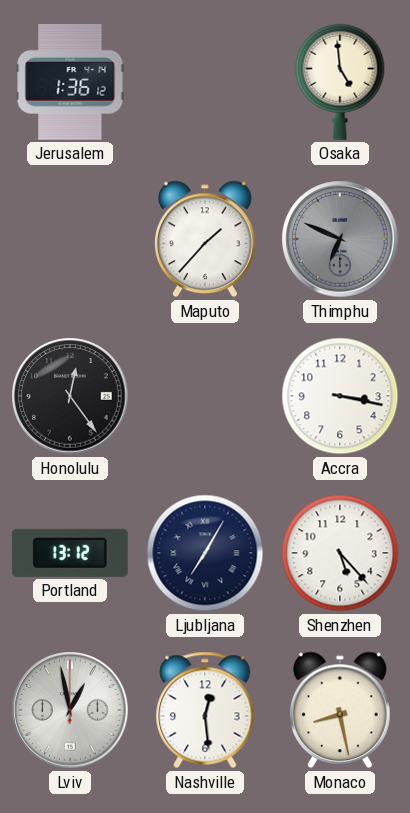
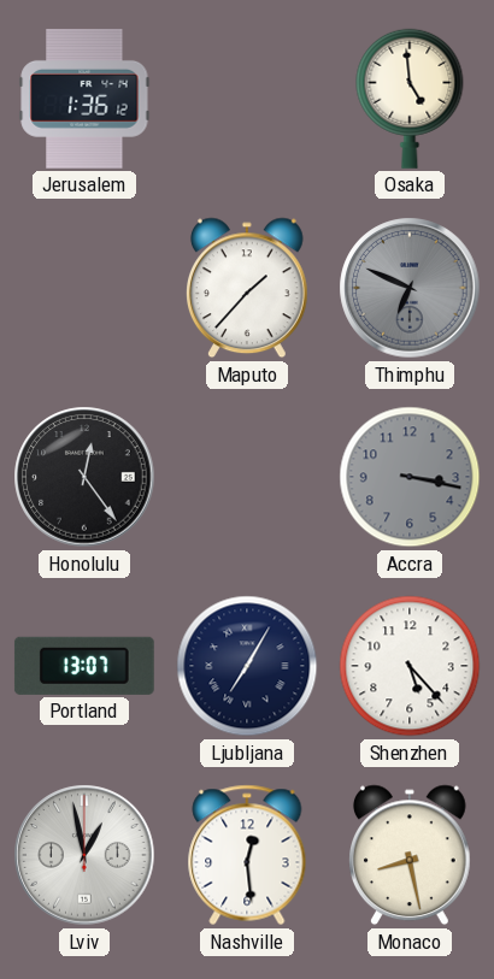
Accra dial: white -> grey (410, 477)
Portland: 13:12 -> 13:07 (84, 666)
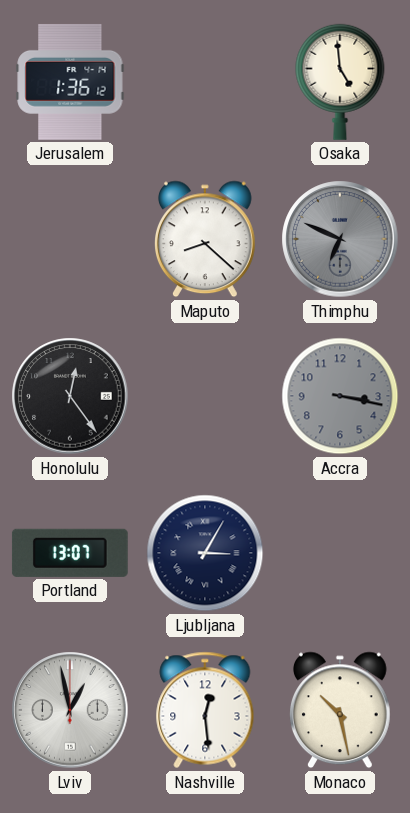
Maputo: 1:37 -> 8:22 (206, 239)
Ljubljana: 7:05 -> 3:05 (205, 553)
Shenzhen: 5:23 -> none (410, 666)
Monaco: 8:28 -> 10:28 (341, 710)
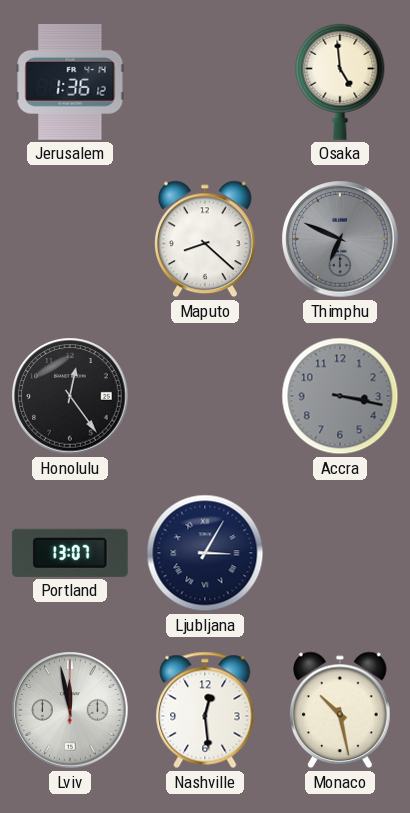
Lviv: 12:58 -> 11:58 (70, 710)
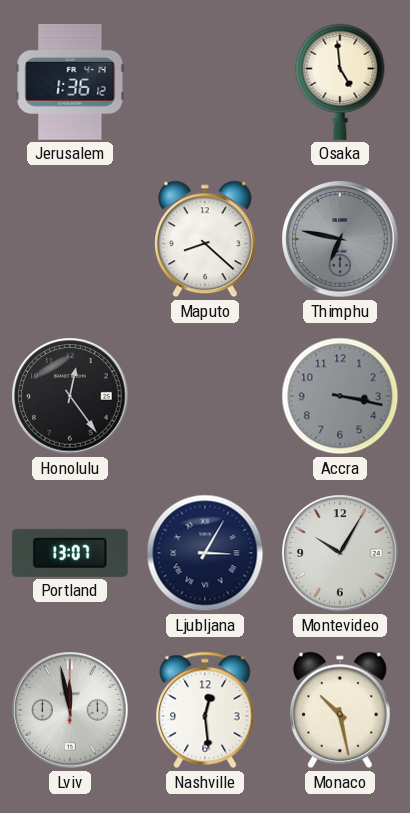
Thimphu: 6:49 -> 6:47 (340, 239)
Montevideo: none -> 10:05 (340, 553)
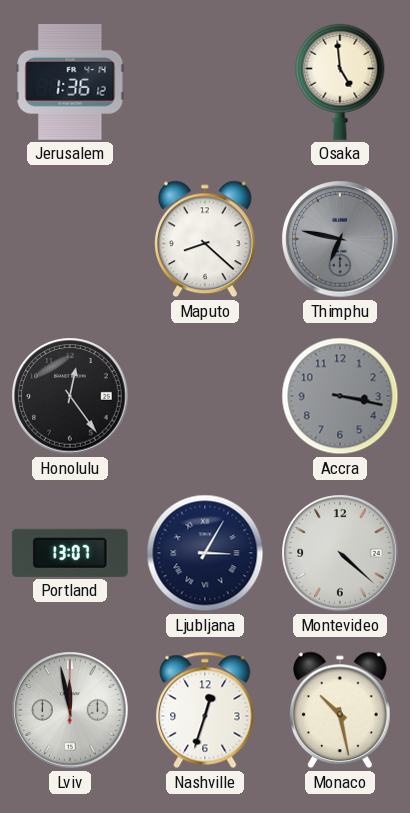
Montevideo: 10:05 -> 4:22 (340, 553)
Nashville: 12:29 -> 12:33 (205, 710)
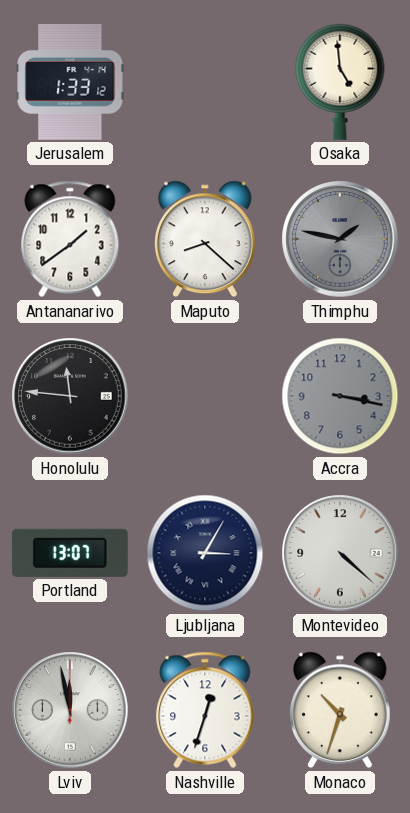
Jerusalem: 1:36 -> 1:33 (70, 82)
Antananarivo: none -> 1:39 (70, 239)
Thimphu: 6:47 -> 1:47 (340, 239)
Honolulu: 12:24 -> 11:46 (70, 396)
Monaco: 10:28 -> 10:33 (341, 710)
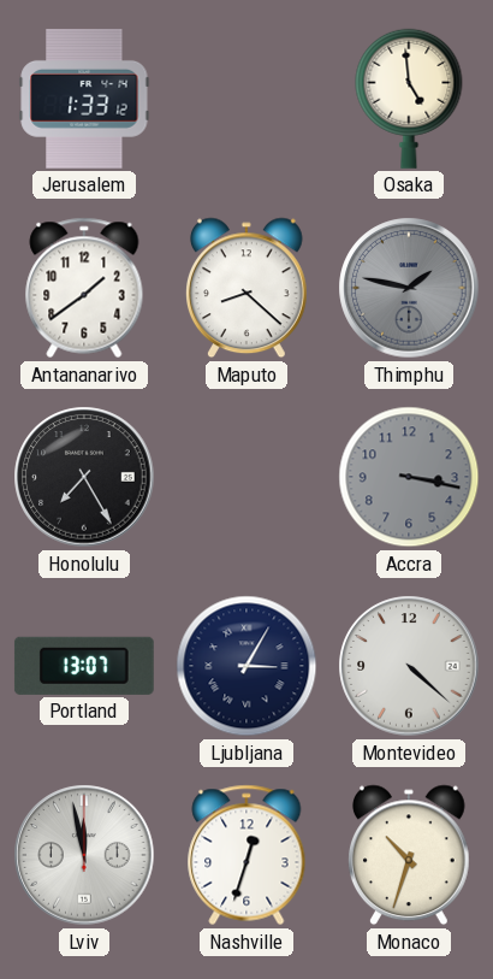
Honolulu: 11:46 -> 7:25 (84, 477)
